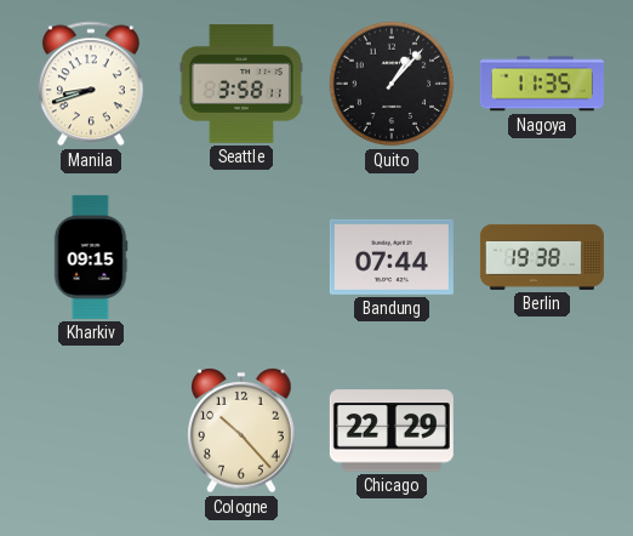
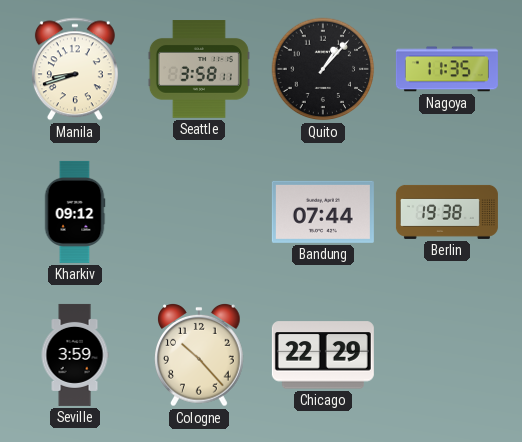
Kharkiv: 09:15 -> 09:12 (75, 212)
Seville: none -> 3:59 (75, 355)
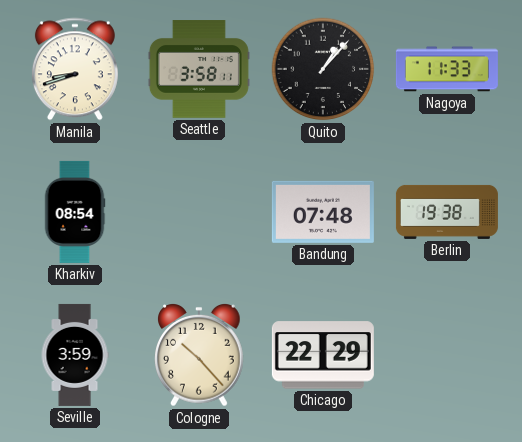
Nagoya: 11:35 -> 11:33 (447, 69)
Kharkiv: 09:12 -> 08:54 (75, 212)
Bandung: 07:44 -> 07:48 (323, 212)
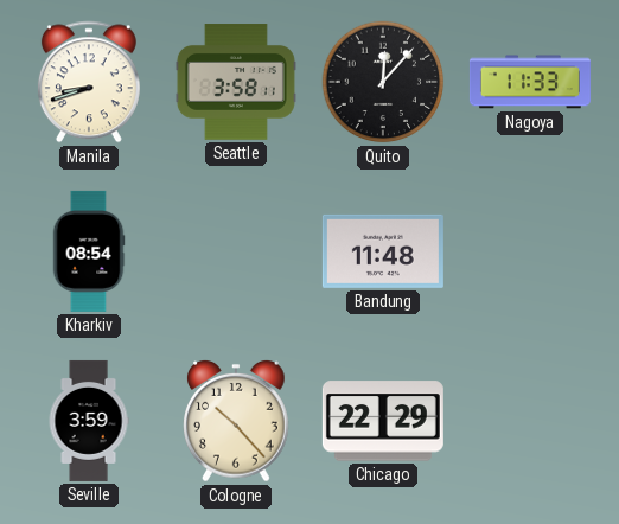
Quito: 1:07 -> 12:07 (383, 82)
Bandung: 07:48 -> 11:48 (383, 251)
Berlin: 19:38 -> none (447, 212)
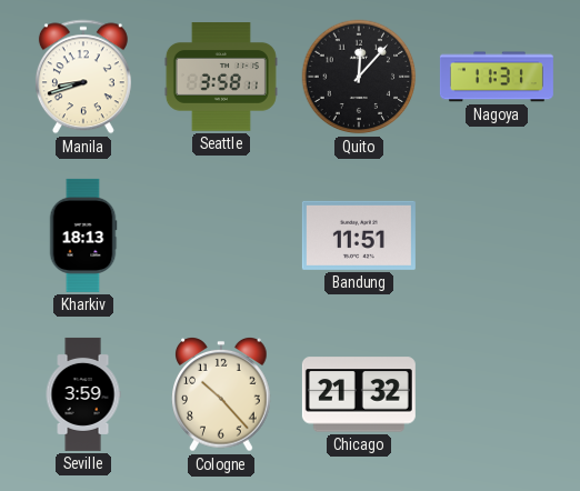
Nagoya: 11:33 -> 11:31 (497, 77)
Kharkiv: 08:54 -> 18:13 (83, 236)
Bandung: 11:48 -> 11:51 (359, 236)
Chicago: 22:29 -> 21:32 (359, 394)
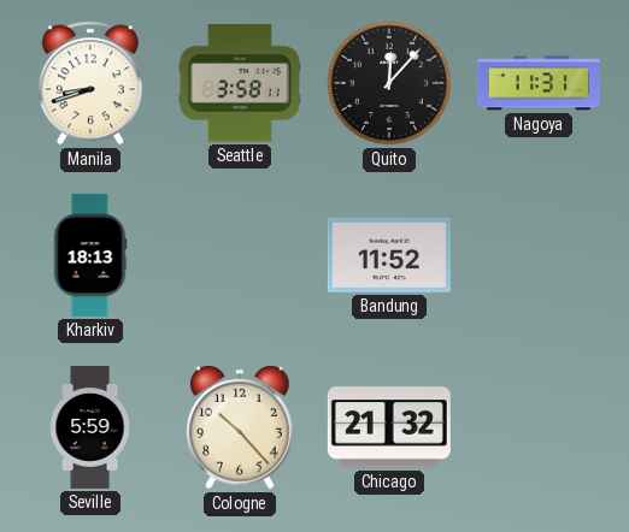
Bandung: 11:51 -> 11:52 (389, 255)
Seville: 3:59 -> 5:59 (90, 427)
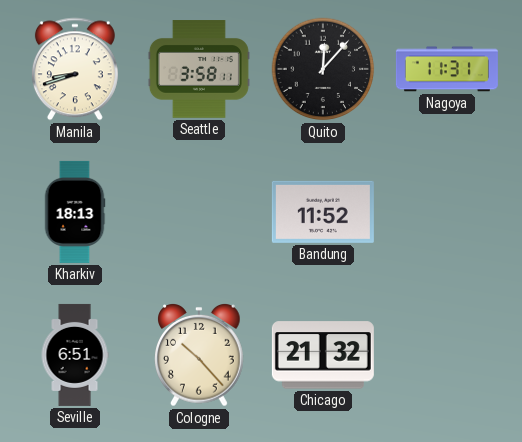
Seville: 5:59 -> 6:51 (75, 355)
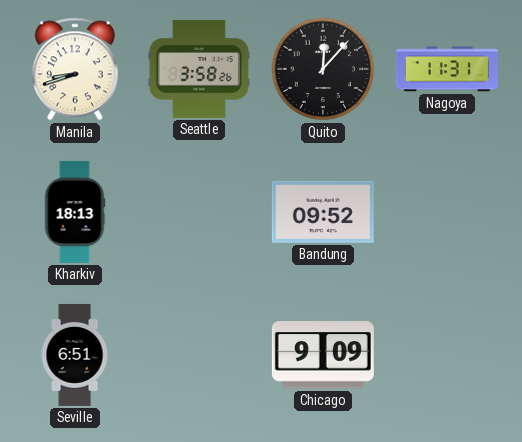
Seattle: 3:58:11 -> 3:58:26 (199, 69)
Bandung: 11:52 -> 09:52 (323, 212)
Cologne: 10:23 -> none (199, 356)
Chicago: 21:32 -> 9:09 (323, 355)
